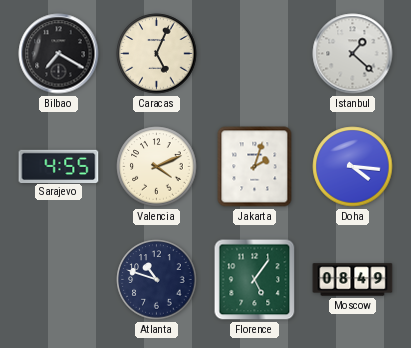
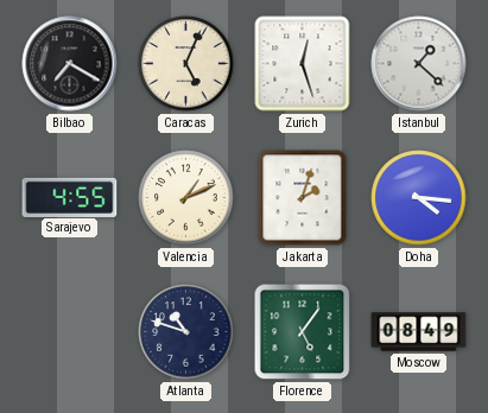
Zurich: none -> 12:27 (303, 64)
Valencia: 4:11 -> 1:11 (186, 198)
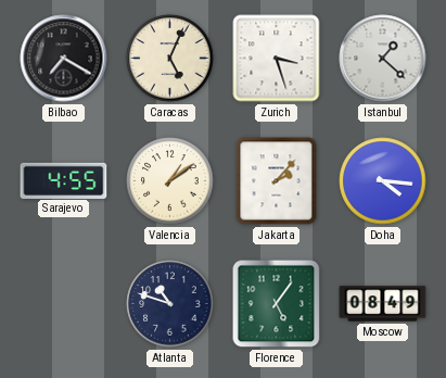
Zurich: 12:27 -> 3:27 (277, 59)
Valencia: 1:11 -> 1:09 (170, 181)
Jakarta: 2:03 -> 2:07 (277, 181)
